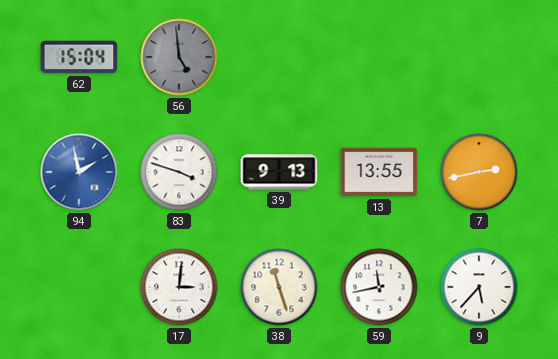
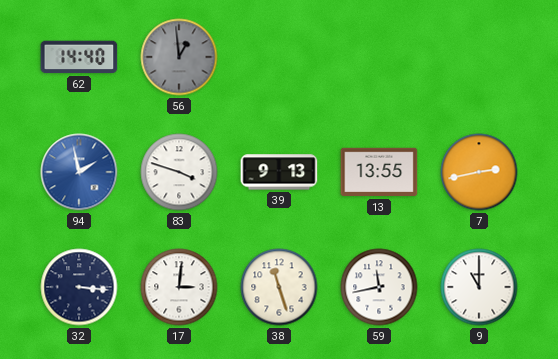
62: 15:04 -> 14:40 (79, 57)
56: 4:59 -> 12:59 (179, 57)
32: none -> 3:16 (79, 287)
9: 5:37 -> 11:00 (479, 287)
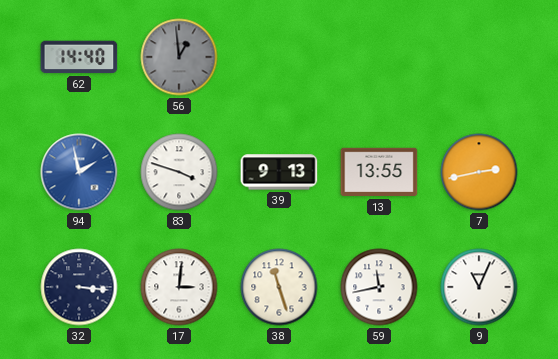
9: 11:00 -> 11:04 (479, 287)
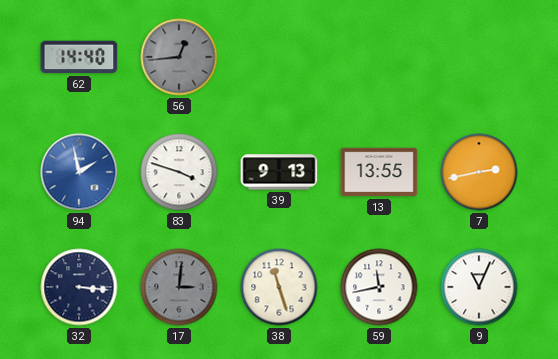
56: 12:59 -> 12:44 (179, 57)
17 dial: white -> grey (179, 287)
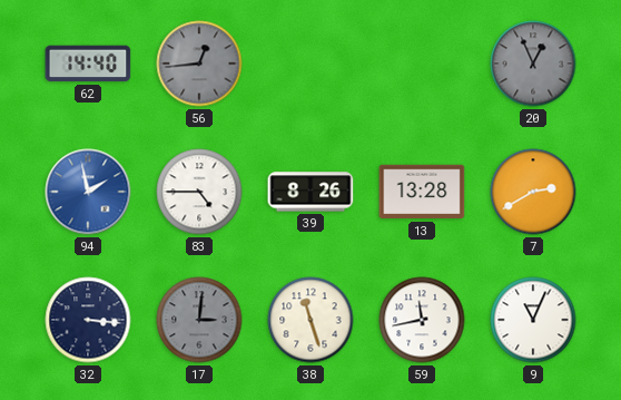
20: none -> 12:56 (533, 64)
83: 3:48 -> 4:45 (199, 192)
39: 9:13 -> 8:26 (310, 192)
13: 13:55 -> 13:28 (422, 192)
7: 2:43 -> 2:40 (533, 192)
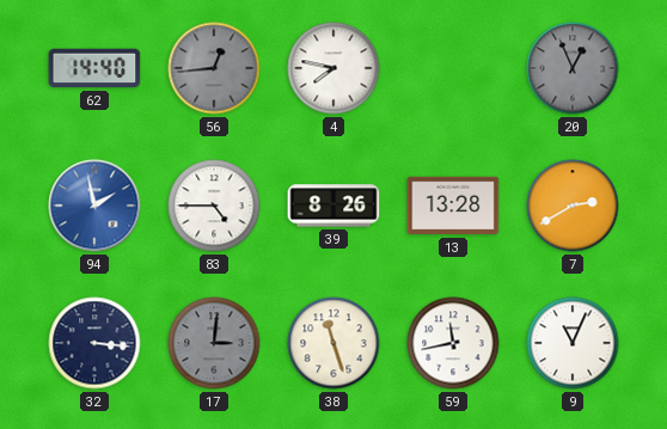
4: none -> 7:47 (333, 68)
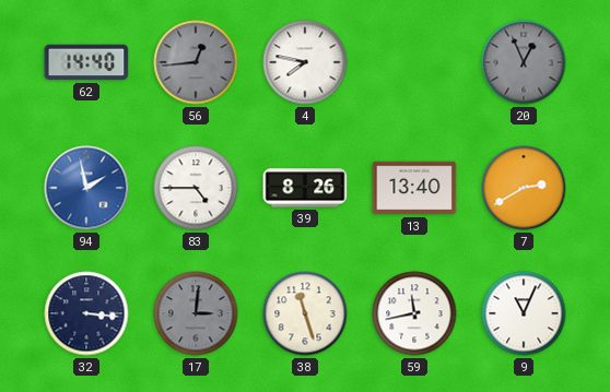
13: 13:28 -> 13:40 (414, 188)
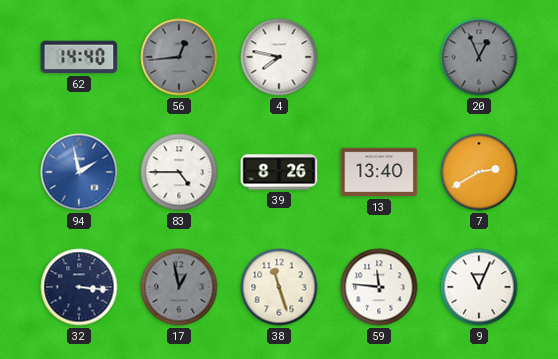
17: 3:01 -> 12:58 (179, 287)
59: 11:43 -> 11:46 (379, 287)
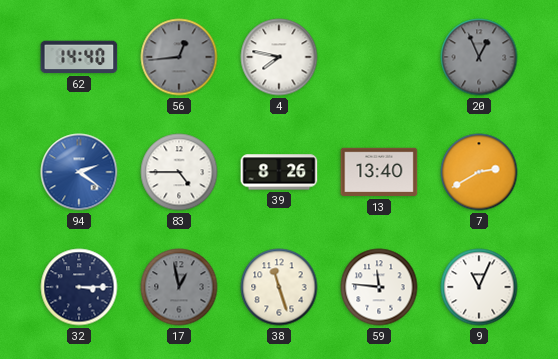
94: 1:58 -> 2:21 (79, 172)
32: 3:16 -> 3:15 (79, 287)
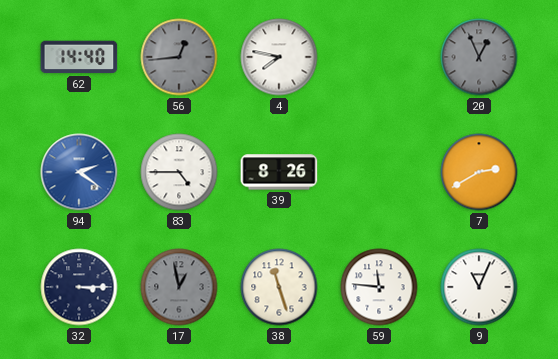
13: 13:40 -> none (379, 172)
